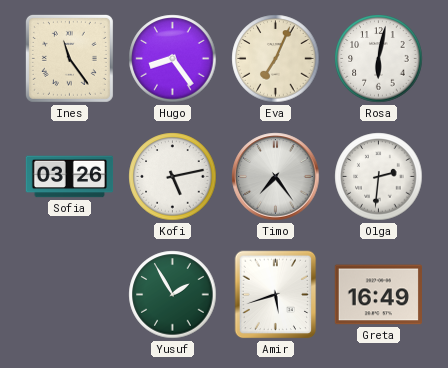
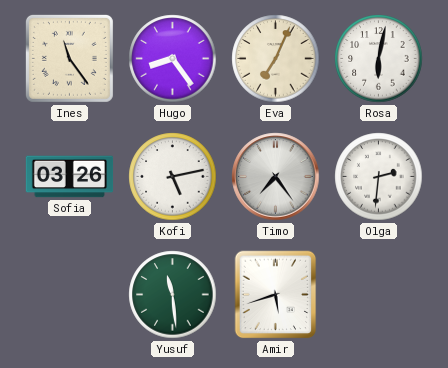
Yusuf: 1:55 -> 11:29 (173, 295)
Greta: 16:49 -> none (378, 295)
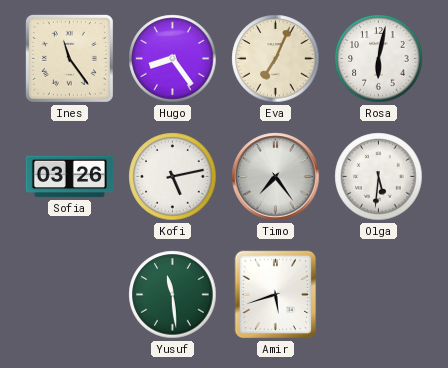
Olga: 2:31 -> 5:31 (379, 177)
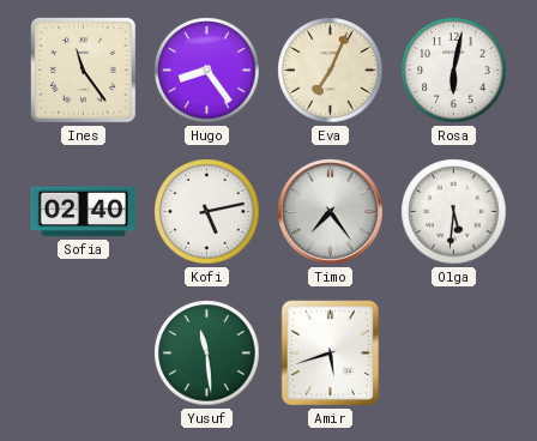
Sofia: 03:26 -> 02:40 (84, 212)
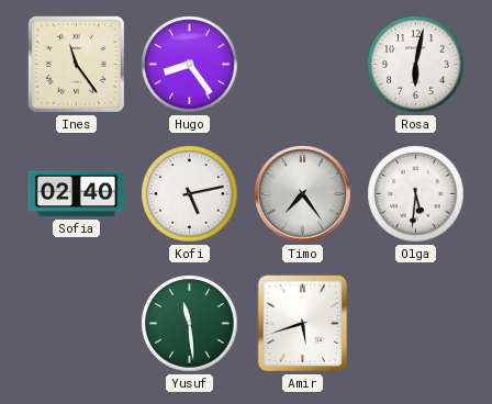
Eva: 7:04 -> none (331, 71)
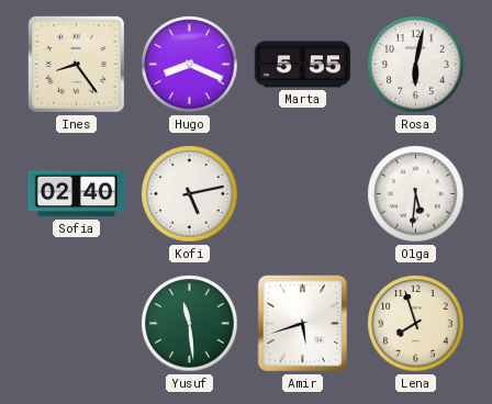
Ines: 11:24 -> 8:24 (76, 64)
Hugo: 8:24 -> 8:19 (190, 65)
Marta: none -> 5:55 (302, 65)
Timo: 7:24 -> none (303, 194)
Lena: none -> 7:57 (416, 324)
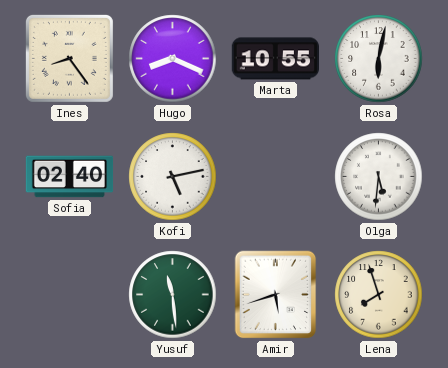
Marta: 5:55 -> 10:55 (275, 59)
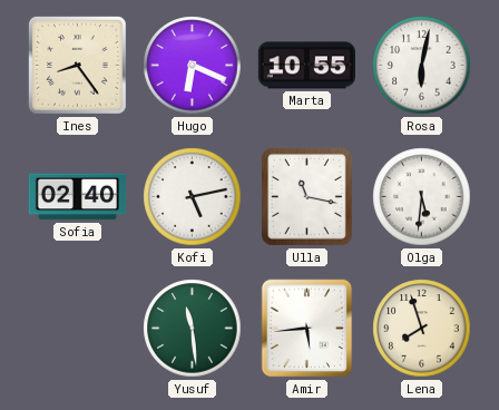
Hugo: 8:19 -> 6:19 (193, 66)
Ulla: none -> 11:17 (306, 196)
Amir: 5:42 -> 5:44 (307, 329)
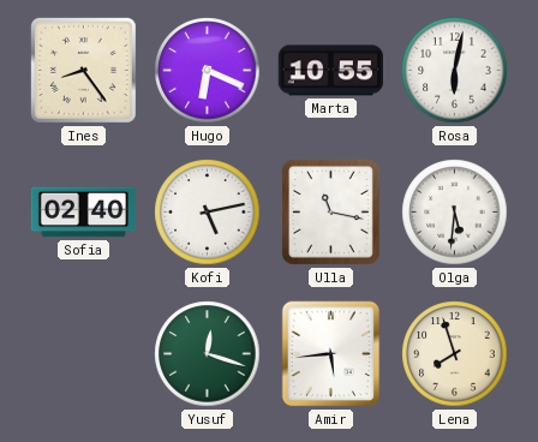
Yusuf: 11:29 -> 12:18 (208, 354)
